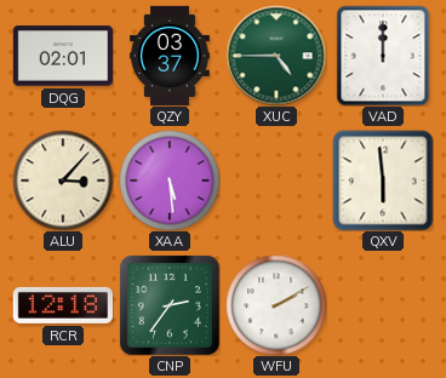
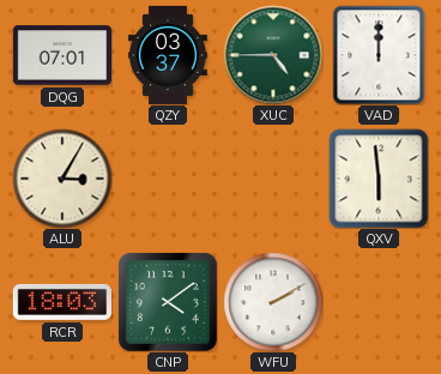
DQG: 02:01 -> 07:01 (61, 55)
ALU: 3:07 -> 3:05 (62, 179)
XAA: 5:29 -> none (170, 181)
RCR: 12:18 -> 18:03 (61, 302)
CNP: 2:36 -> 4:09 (168, 302)
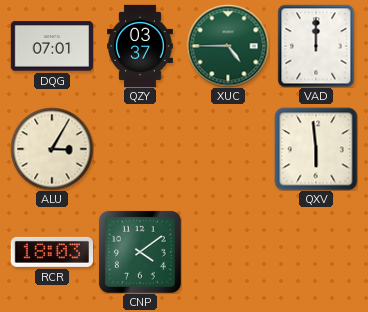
WFU: 2:10 -> none (273, 302)
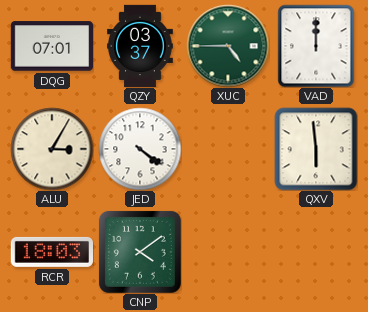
JED: none -> 4:21 (140, 149)
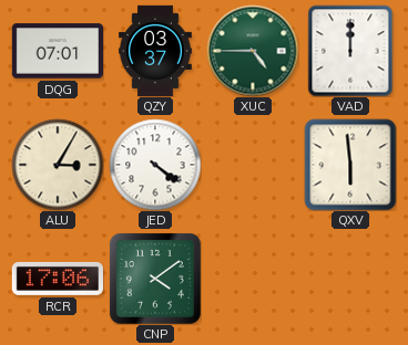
RCR: 18:03 -> 17:06 (57, 279)
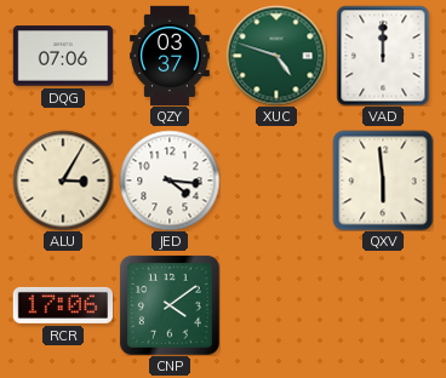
DQG: 07:01 -> 07:06 (62, 56)
XUC: 4:45 -> 4:48 (276, 56)
JED: 4:21 -> 4:16 (170, 181)
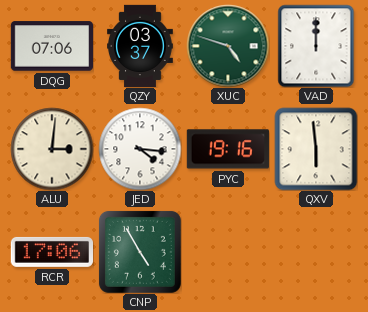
ALU: 3:05 -> 3:01 (52, 149)
PYC: none -> 19:16 (227, 149)
CNP: 4:09 -> 4:55 (140, 252)
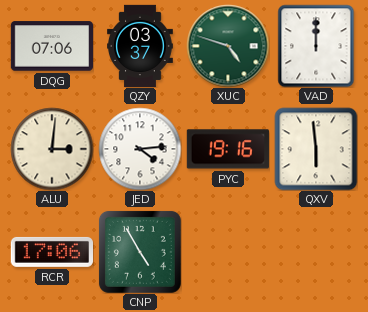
JED: 4:16 -> 4:14 (140, 149)
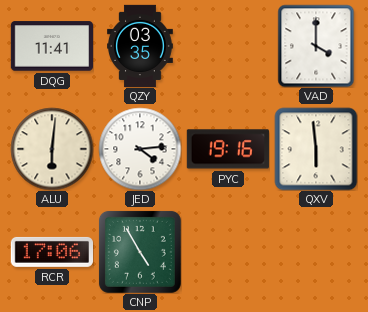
DQG: 07:06 -> 11:41 (51, 46)
QZY: 03:37 -> 03:35 (141, 46)
XUC: 4:48 -> none (228, 46)
VAD: 12:00 -> 4:00 (316, 46)
ALU: 3:01 -> 6:01 (52, 149)
